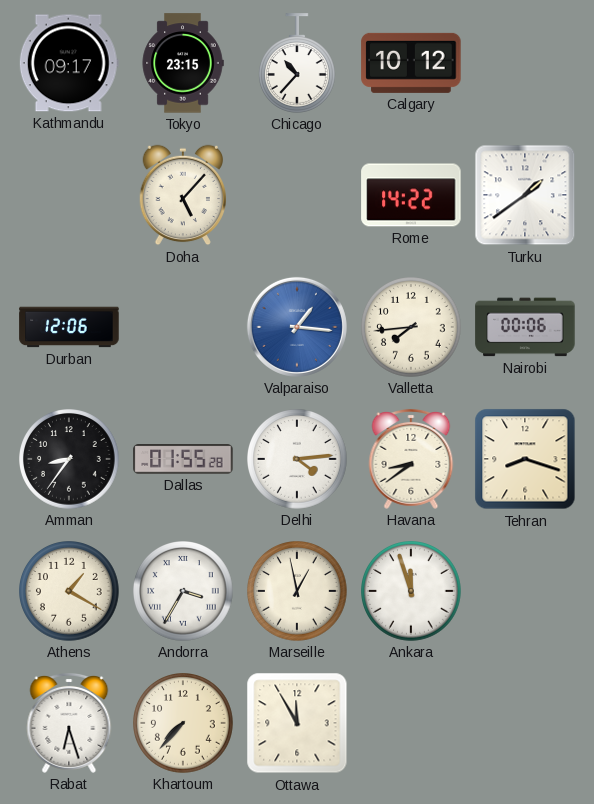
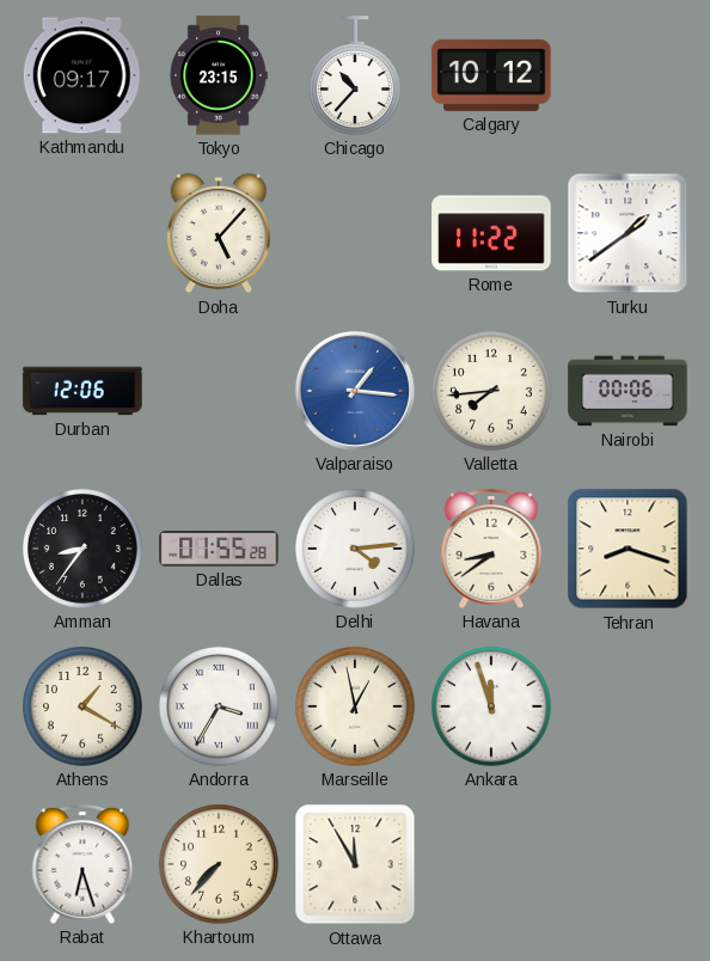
Rome: 14:22 -> 11:22 (491, 233)
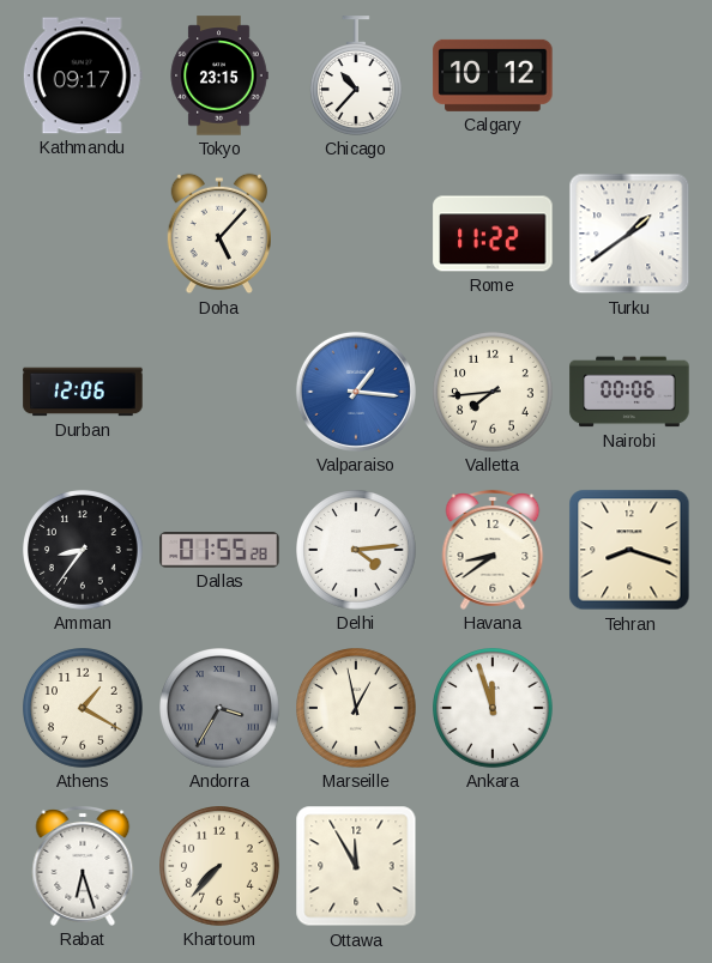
Andorra dial: white -> grey (221, 709)
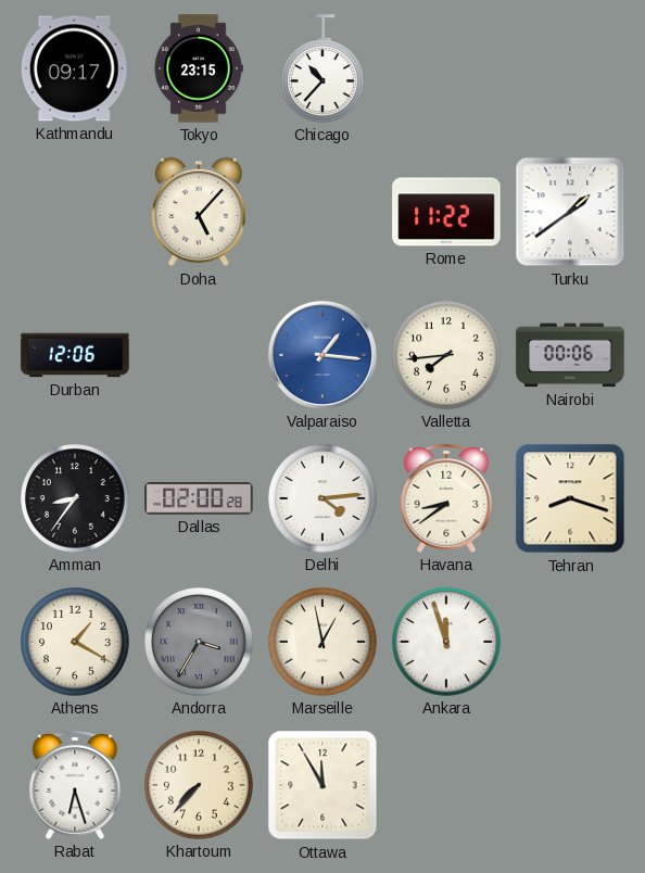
Calgary: 10:12 -> none (493, 75)
Dallas: 01:55 -> 02:00 (199, 498)
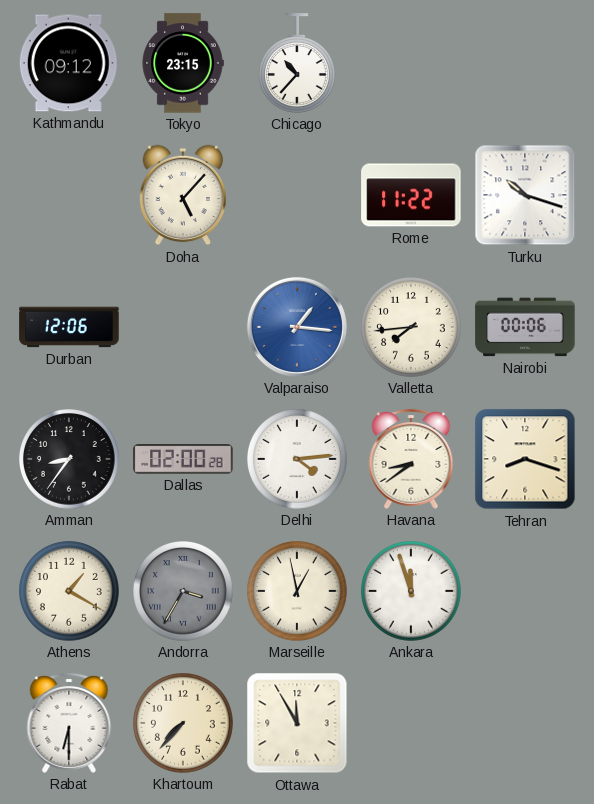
Kathmandu: 09:17 -> 09:12 (69, 63)
Turku: 1:39 -> 10:18 (525, 195)
Rabat: 6:27 -> 6:30 (69, 723)
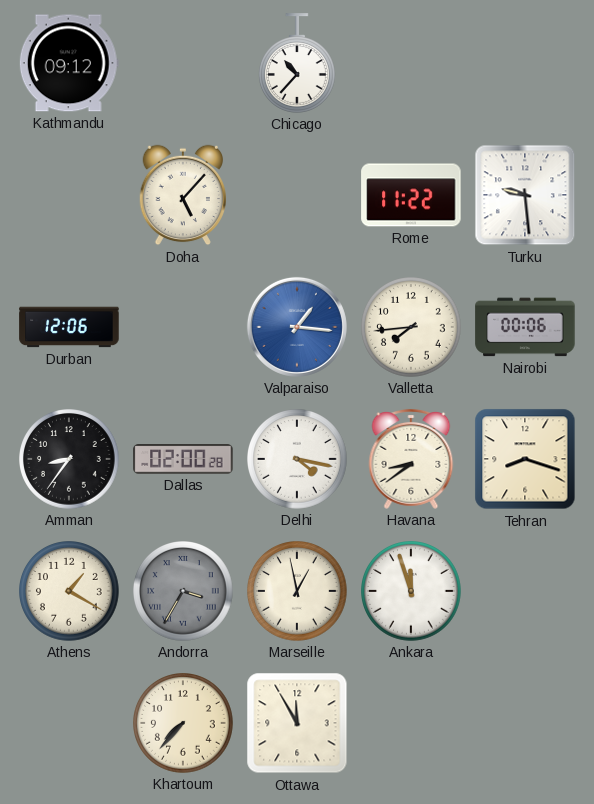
Tokyo: 23:15 -> none (183, 63)
Turku: 10:18 -> 9:29 (525, 195)
Delhi: 4:14 -> 4:17 (298, 460)
Rabat: 6:30 -> none (69, 723)
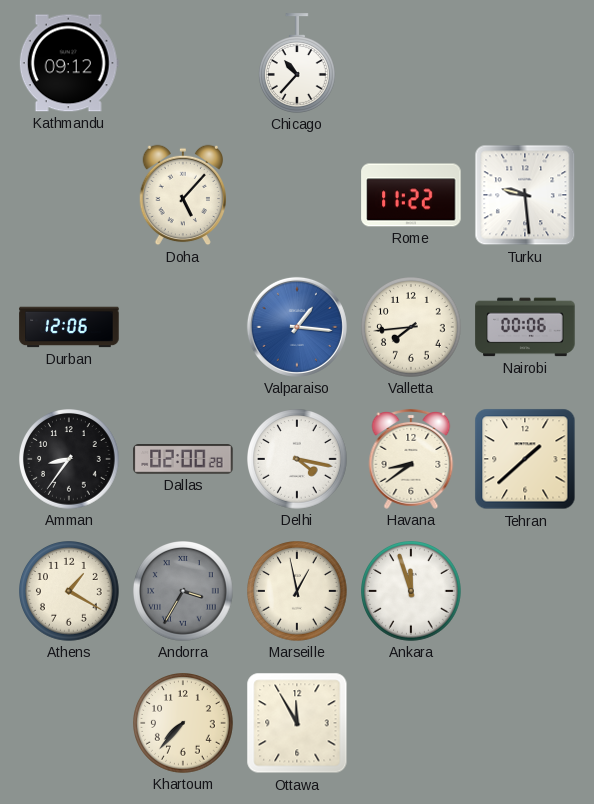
Tehran: 8:18 -> 1:38 (525, 459)
